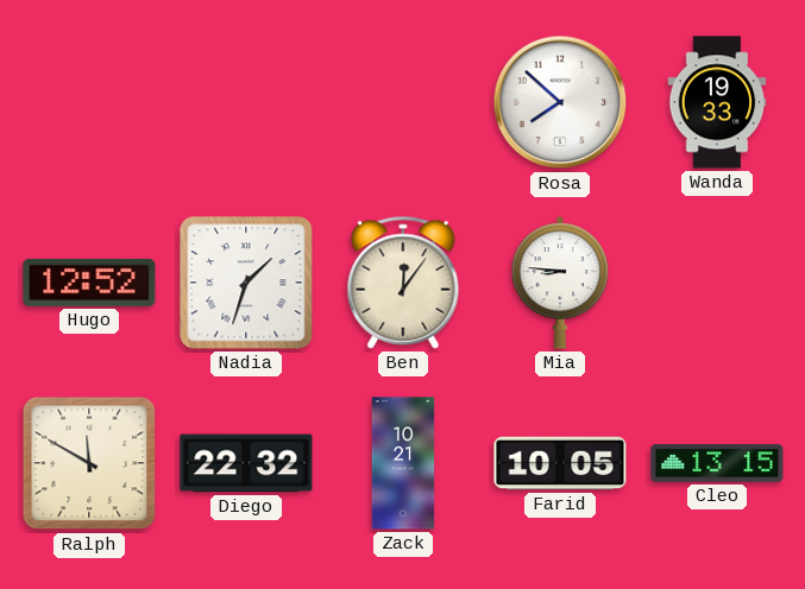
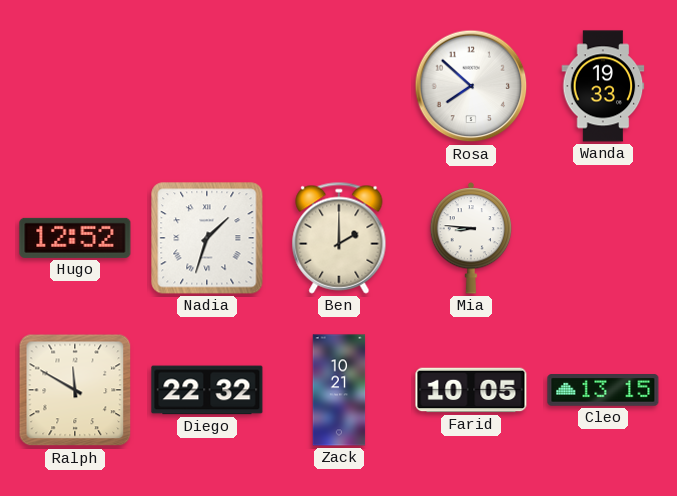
Ben: 12:06 -> 2:00 (339, 238)
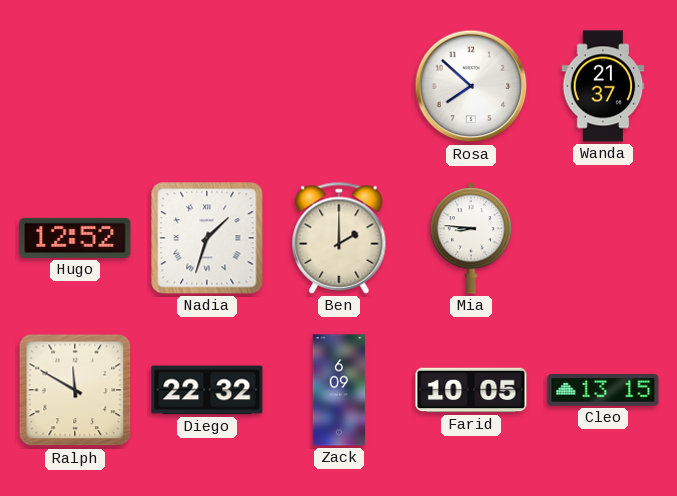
Wanda: 19:33 -> 21:37 (603, 86)
Zack: 10:21 -> 6:09 (339, 390)
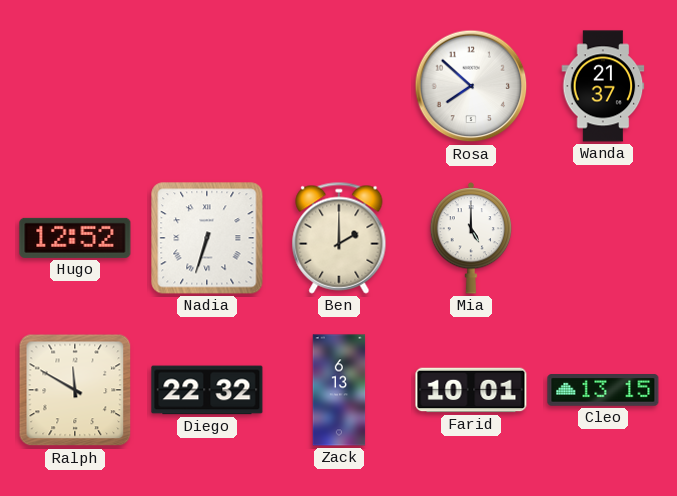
Nadia: 1:33 -> 6:33 (207, 238)
Mia: 8:46 -> 5:00 (471, 238)
Zack: 6:09 -> 6:13 (339, 390)
Farid: 10:05 -> 10:01 (471, 390)
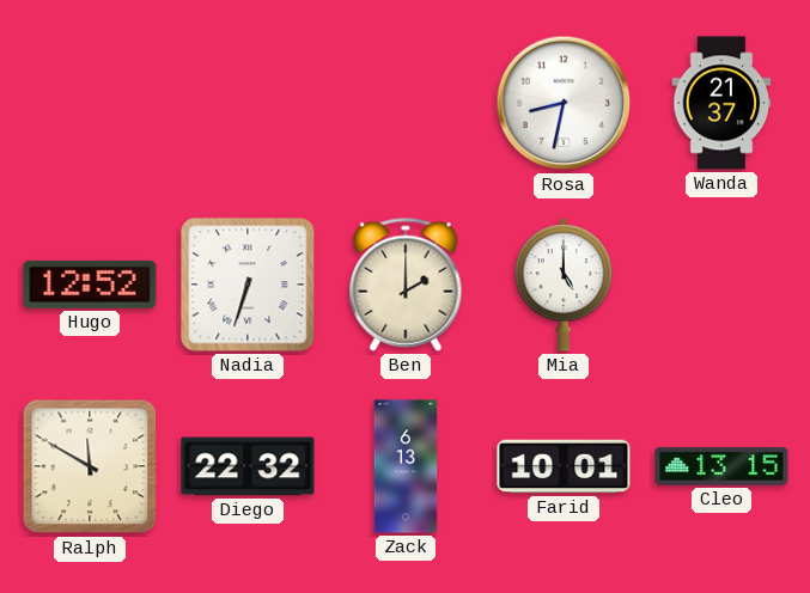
Rosa: 7:52 -> 8:32 (564, 103)
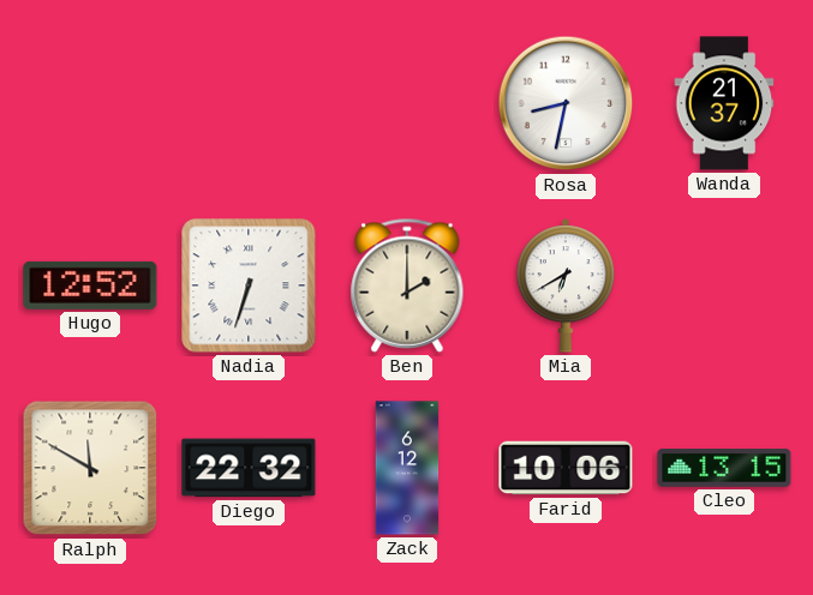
Mia: 5:00 -> 6:40 (566, 286)
Zack: 6:13 -> 6:12 (407, 468)
Farid: 10:01 -> 10:06 (566, 468)
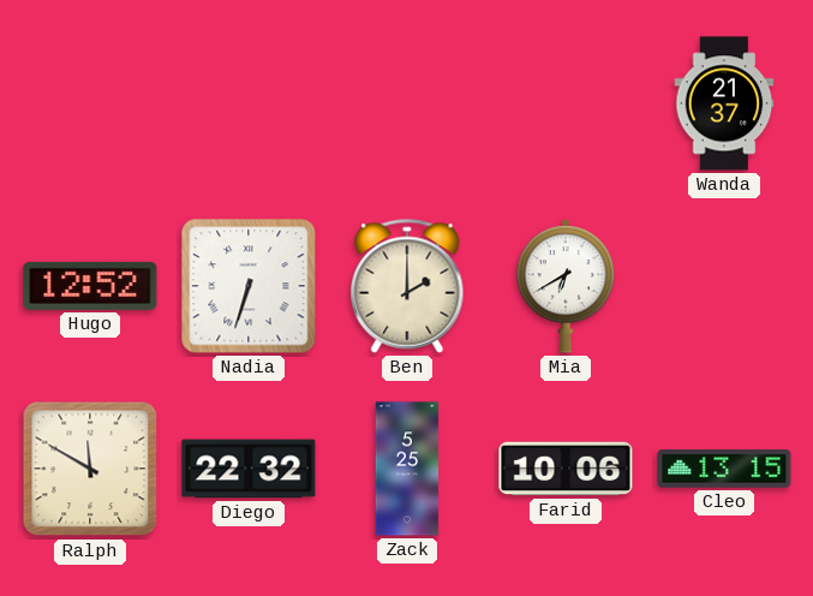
Rosa: 8:32 -> none (566, 103)
Zack: 6:12 -> 5:25 (407, 469)
